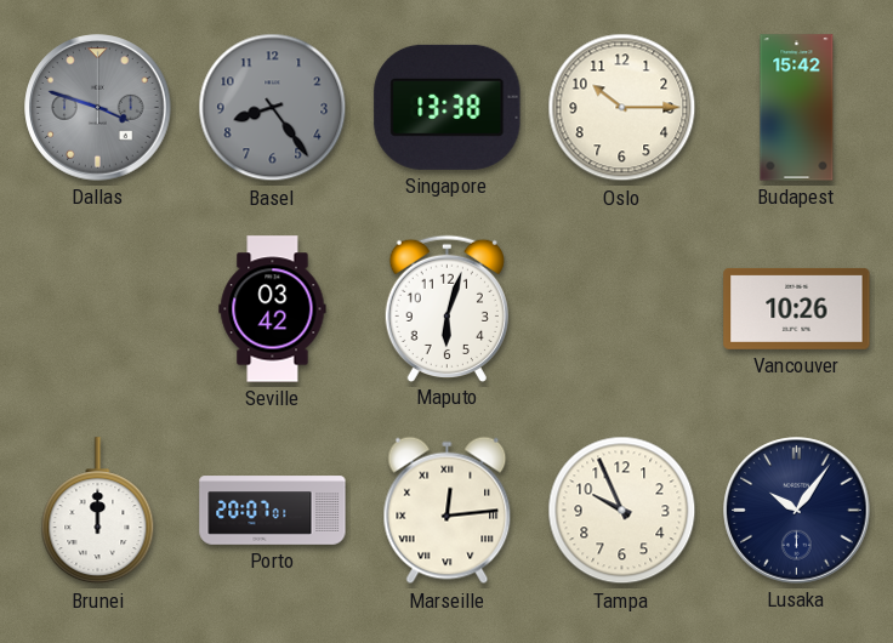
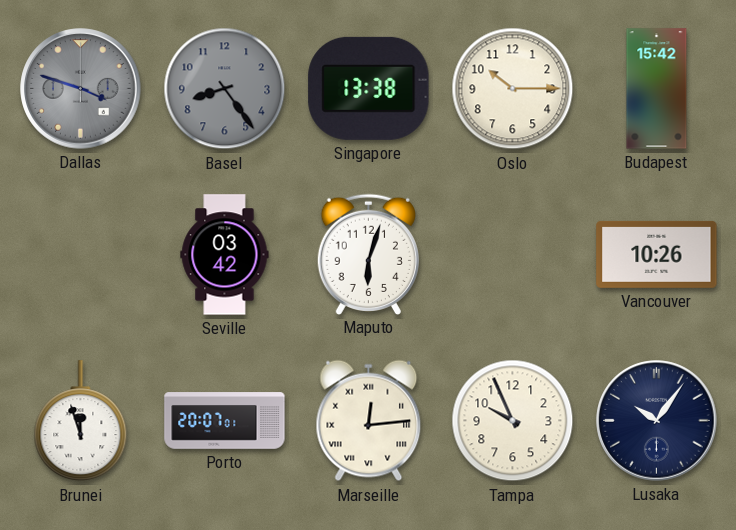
Brunei: 12:00 -> 11:57 (81, 421)
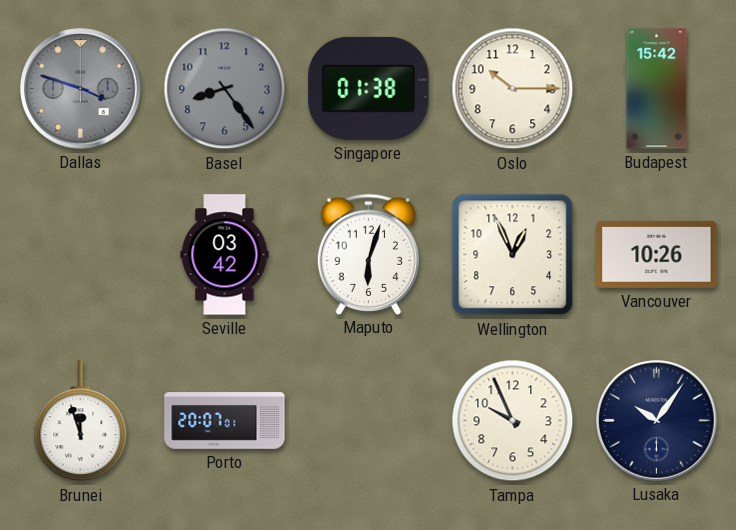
Singapore: 13:38 -> 01:38 (369, 88)
Wellington: none -> 12:56 (513, 255)
Marseille: 12:14 -> none (369, 421)
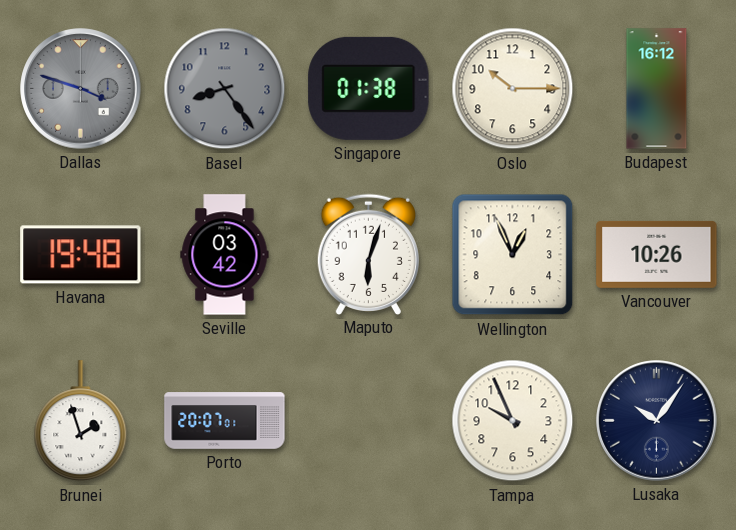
Budapest: 15:42 -> 16:12 (657, 89)
Havana: none -> 19:48 (81, 255)
Brunei: 11:57 -> 1:57 (81, 421)
